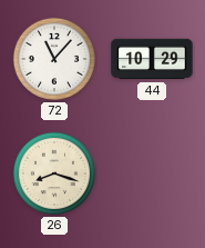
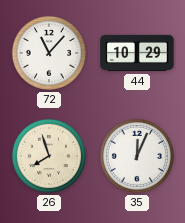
26: 8:18 -> 7:57 (49, 156)
35: none -> 12:04 (137, 156)
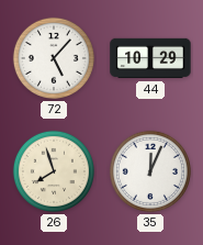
72: 11:07 -> 5:07 (54, 58)
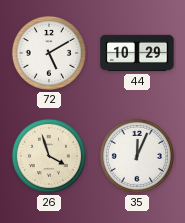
72: 5:07 -> 5:10 (49, 53)
26: 7:57 -> 3:57 (49, 156)
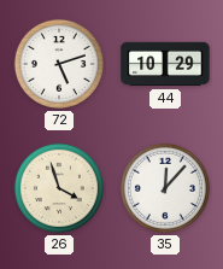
72: 5:10 -> 5:12 (59, 64)
35: 12:04 -> 12:07 (165, 188)
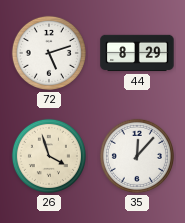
44: 10:29 -> 8:29 (137, 53)
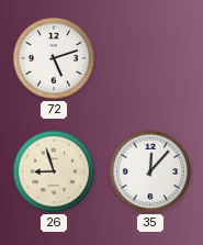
44: 8:29 -> none (137, 53)
26: 3:57 -> 8:57 (54, 171)
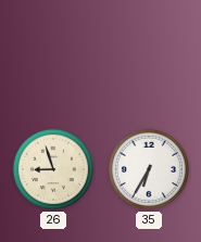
72: 5:12 -> none (54, 58)
35: 12:07 -> 6:35 (149, 169)
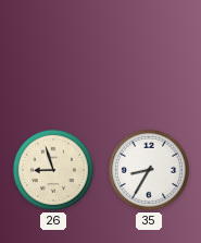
35: 6:35 -> 8:35 (149, 170)
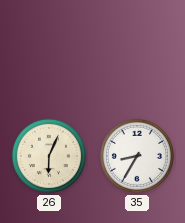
26: 8:57 -> 6:04 (49, 156)
